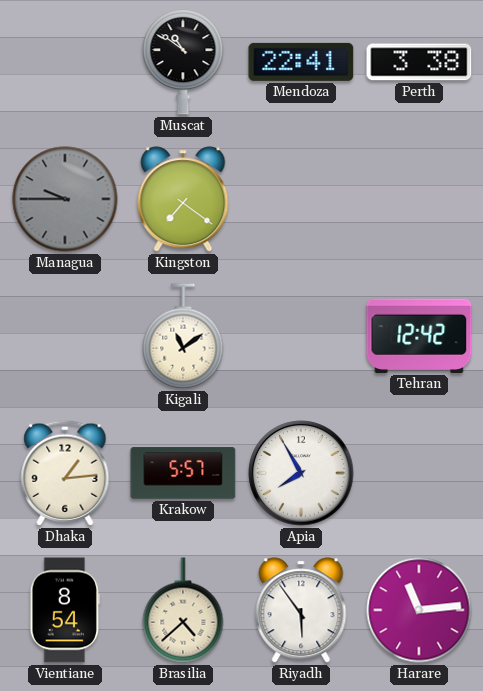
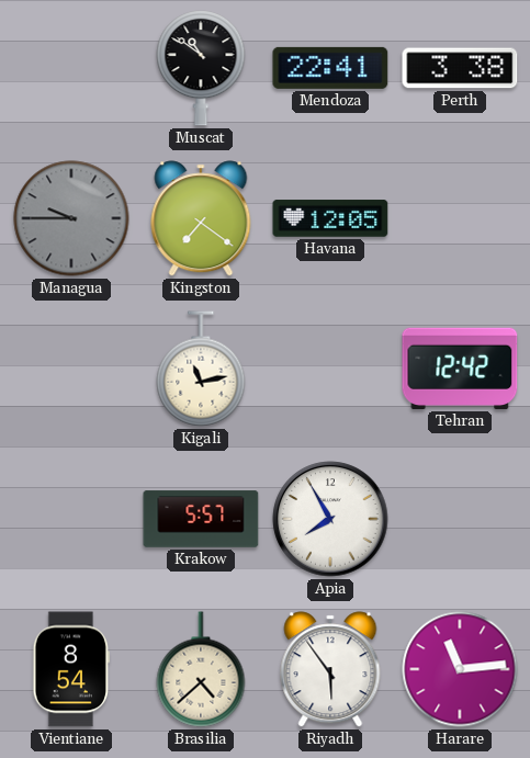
Havana: none -> 12:05 (330, 218)
Kigali: 11:09 -> 11:13 (201, 369)
Dhaka: 1:14 -> none (65, 473)
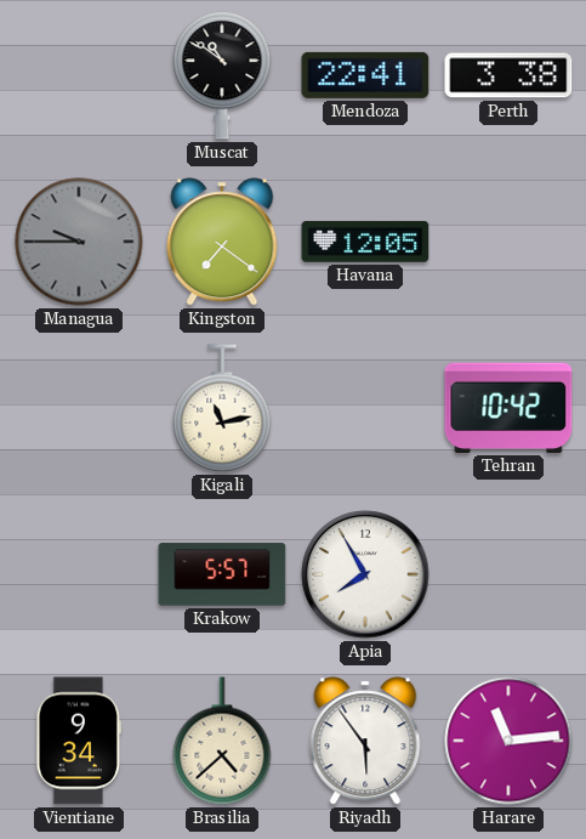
Tehran: 12:42 -> 10:42 (508, 408)
Vientiane: 8:54 -> 9:34 (79, 741)
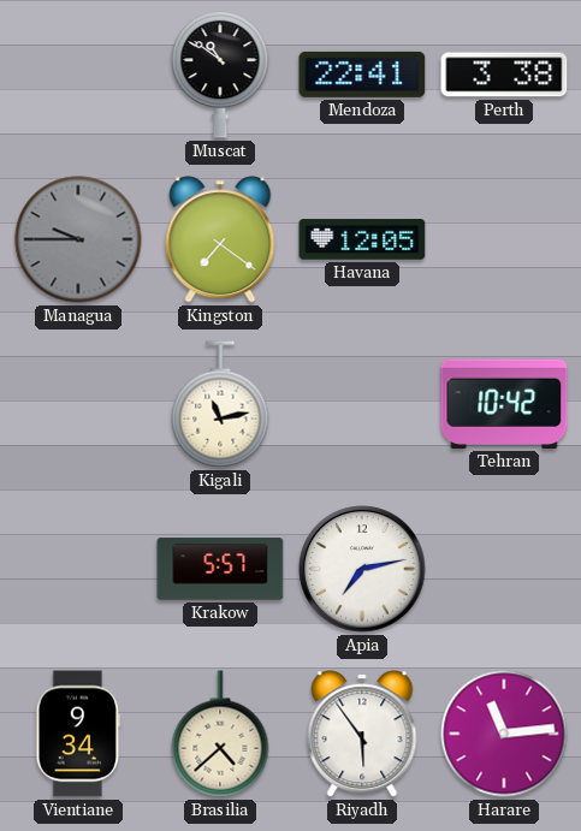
Apia: 7:55 -> 7:13 (362, 569)
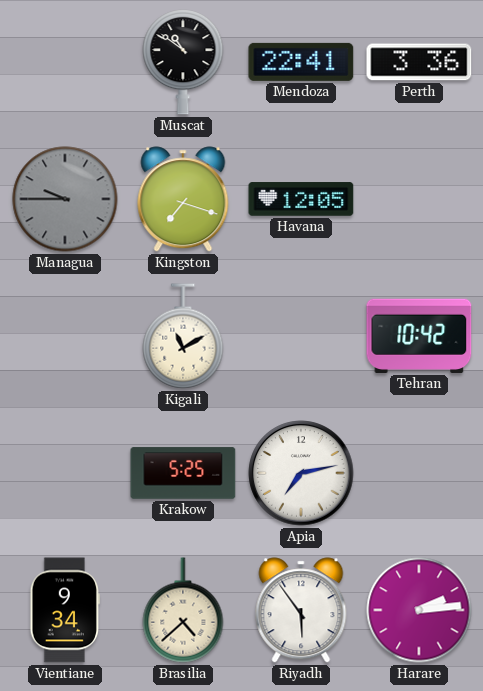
Perth: 3:38 -> 3:36 (419, 62)
Kingston: 7:21 -> 7:18 (183, 199)
Kigali: 11:13 -> 11:10 (183, 336)
Krakow: 5:57 -> 5:25 (183, 473)
Harare: 11:14 -> 2:14 (419, 610)
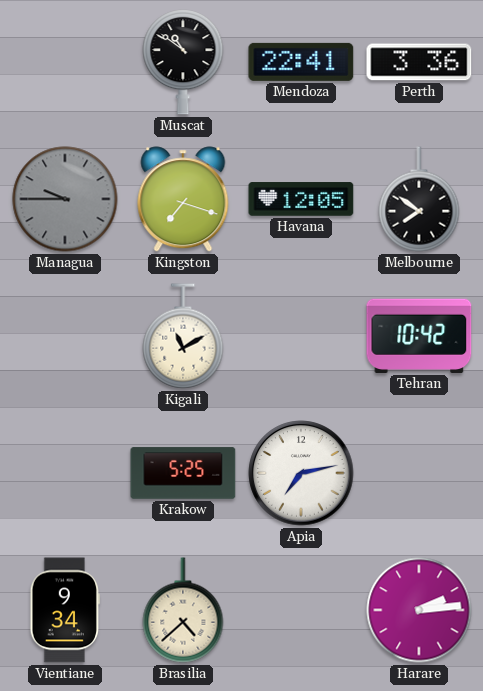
Melbourne: none -> 7:51 (419, 199)
Riyadh: 5:54 -> none (301, 610)
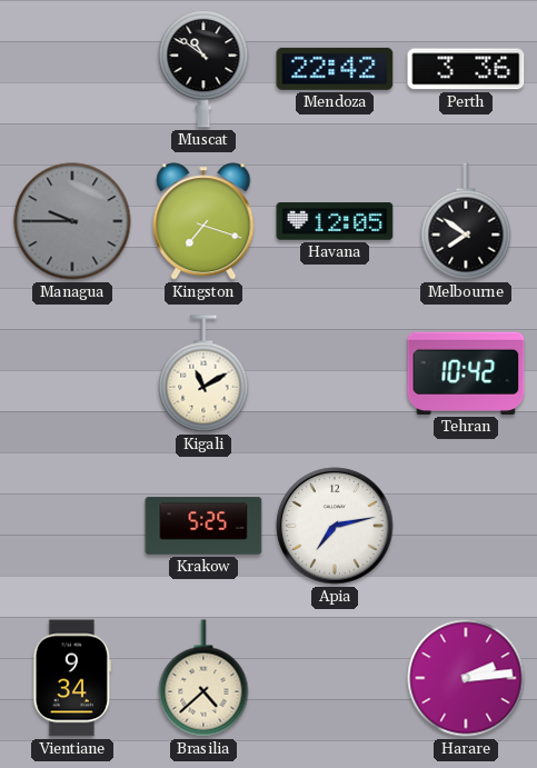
Mendoza: 22:41 -> 22:42 (335, 69)
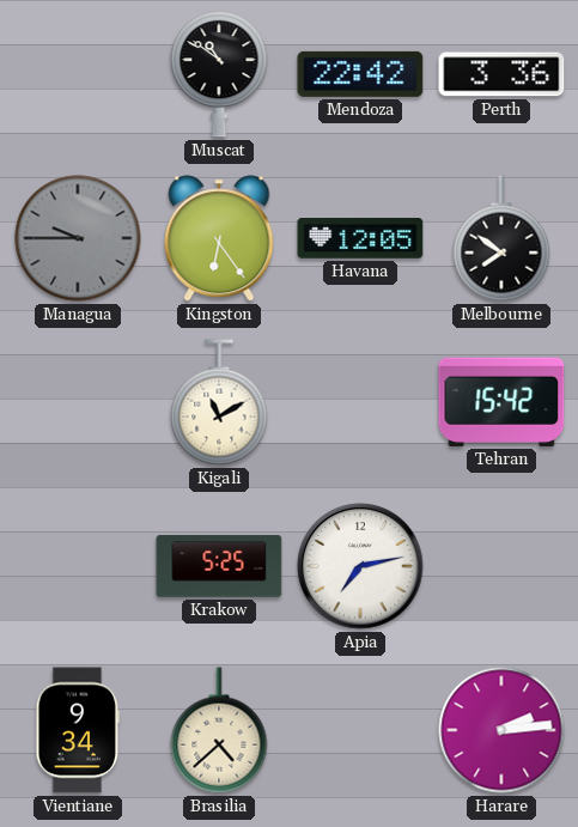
Kingston: 7:18 -> 6:24 (219, 238)
Tehran: 10:42 -> 15:42 (501, 402)
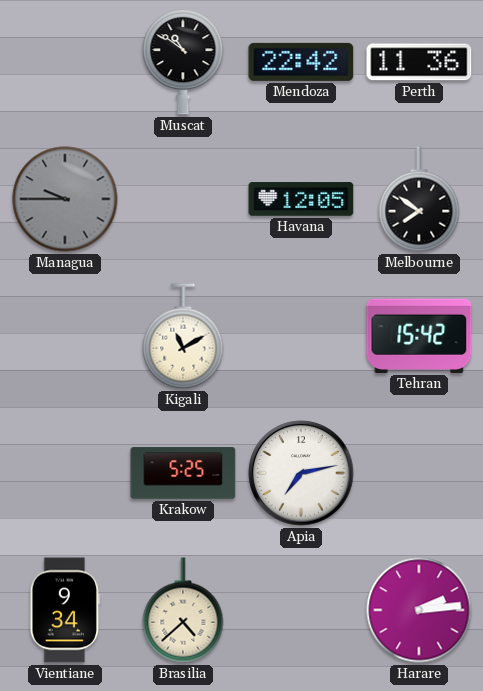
Perth: 3:36 -> 11:36 (419, 62)
Kingston: 6:24 -> none (219, 238)
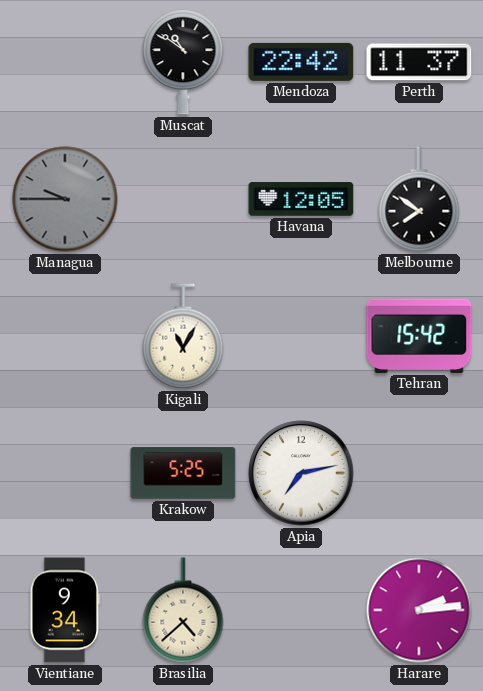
Perth: 11:36 -> 11:37 (419, 62)
Kigali: 11:10 -> 11:05 (183, 336)
